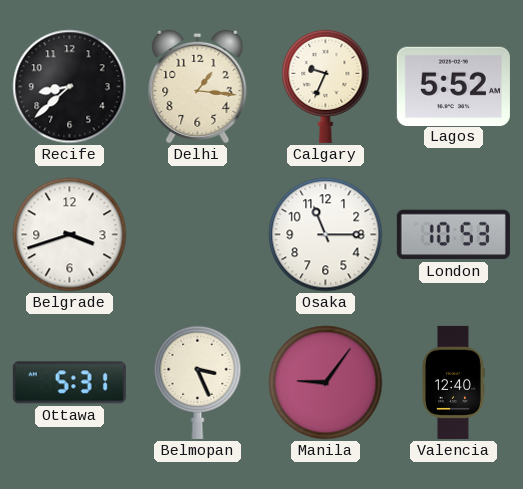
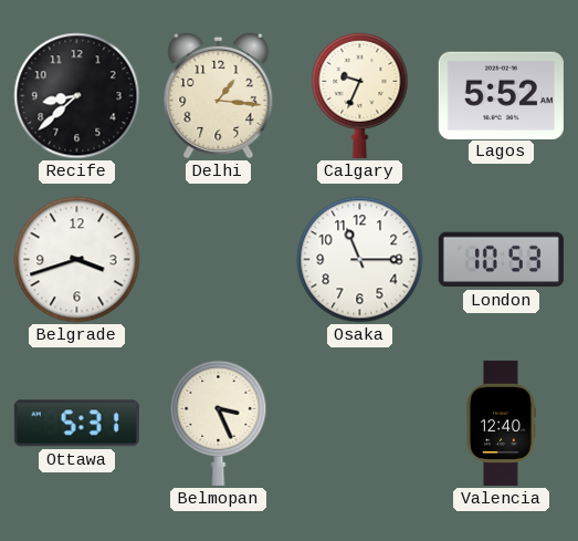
Manila: 9:06 -> none (326, 383)
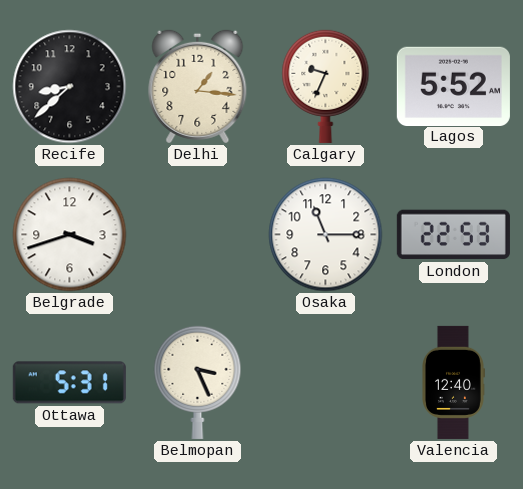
London: 10:53 -> 22:53 (453, 235)
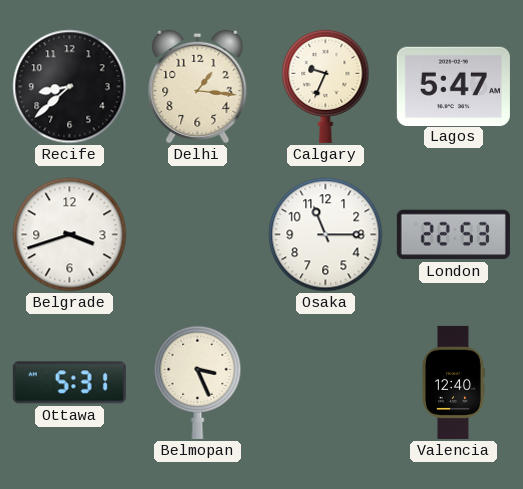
Lagos: 5:52 -> 5:47 (453, 86)
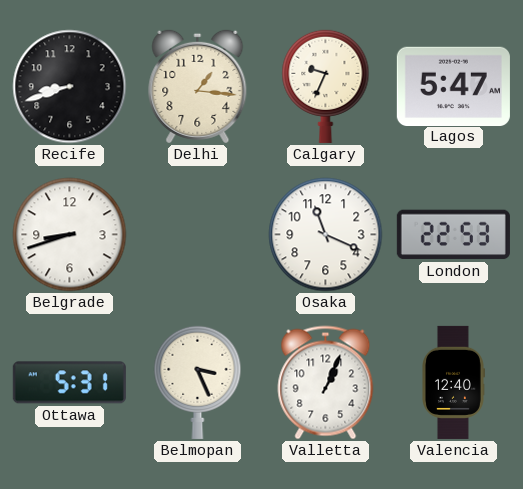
Recife: 8:38 -> 8:42 (70, 87)
Belgrade: 3:42 -> 8:42 (70, 235)
Osaka: 11:15 -> 11:19 (326, 235)
Valletta: none -> 1:04 (326, 383)
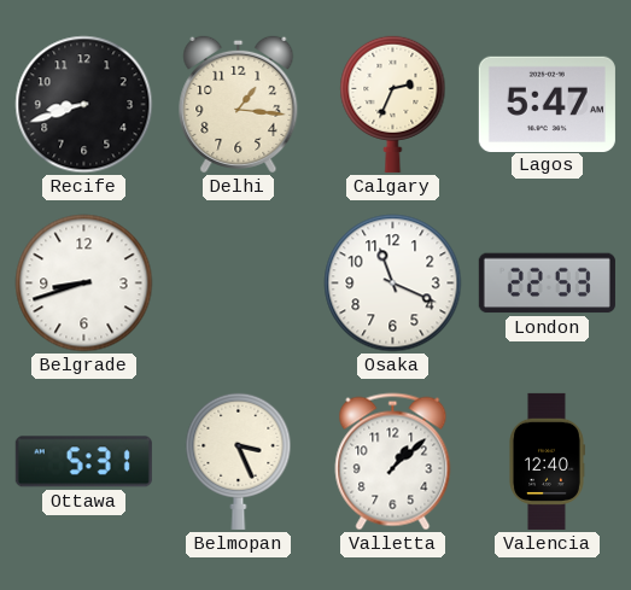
Calgary: 9:34 -> 2:34 (393, 104)
Valletta: 1:04 -> 1:08 (393, 462)
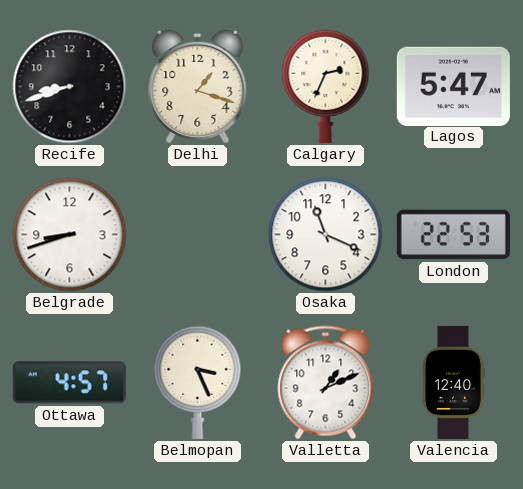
Delhi: 1:16 -> 1:18 (198, 86)
Ottawa: 5:31 -> 4:57 (69, 383)
Valletta: 1:08 -> 1:11 (326, 383)
